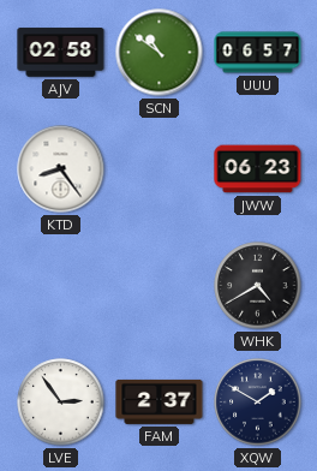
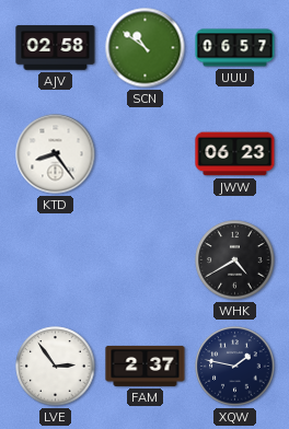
XQW: 1:50 -> 1:47 (235, 367)
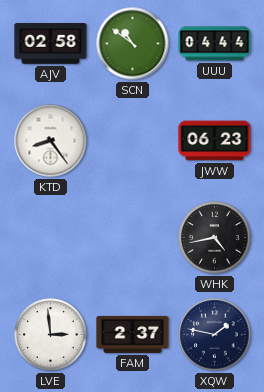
UUU: 06:57 -> 04:44 (215, 44)
WHK: 4:40 -> 4:43 (215, 238)
LVE: 2:54 -> 2:59 (51, 335)
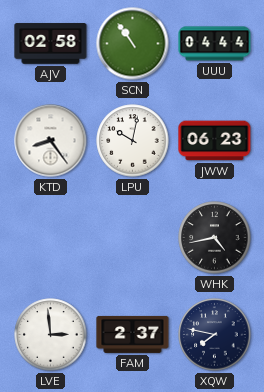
SCN: 10:51 -> 10:54 (133, 44)
LPU: none -> 10:02 (133, 141)
XQW: 1:47 -> 7:47 (215, 335)
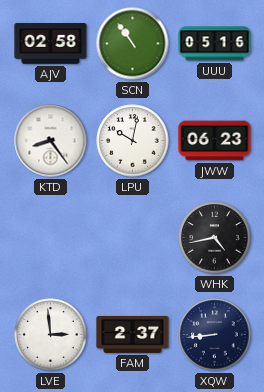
UUU: 04:44 -> 05:16 (215, 44)
XQW: 7:47 -> 8:44 (215, 335)
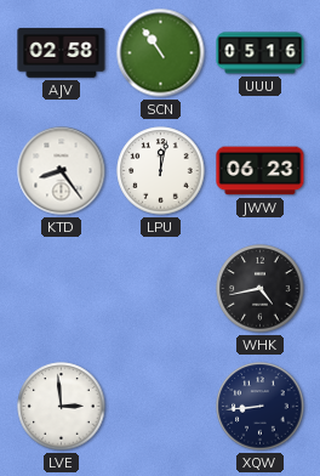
LPU: 10:02 -> 12:02 (161, 171)
FAM: 2:37 -> none (133, 334)
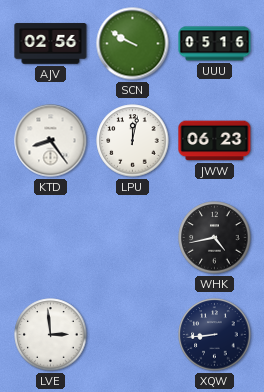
AJV: 02:58 -> 02:56 (51, 44)
SCN: 10:54 -> 9:50 (133, 44)
